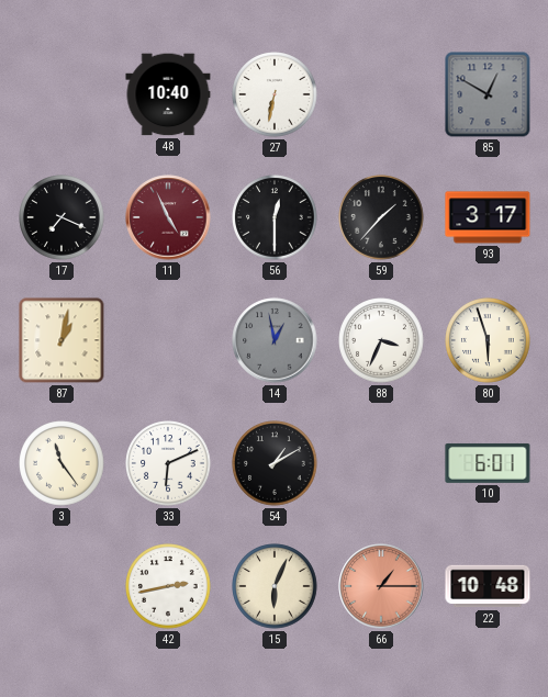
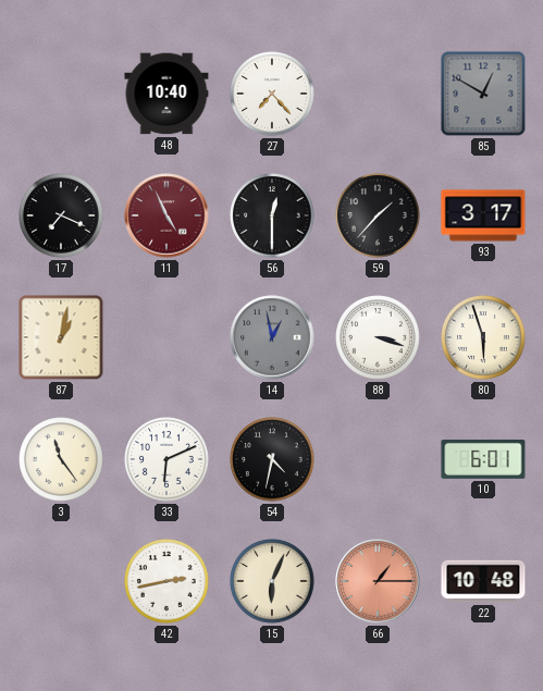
27: 6:32 -> 7:23 (272, 94)
88: 3:34 -> 3:18 (378, 337)
54: 1:10 -> 4:32 (272, 459)
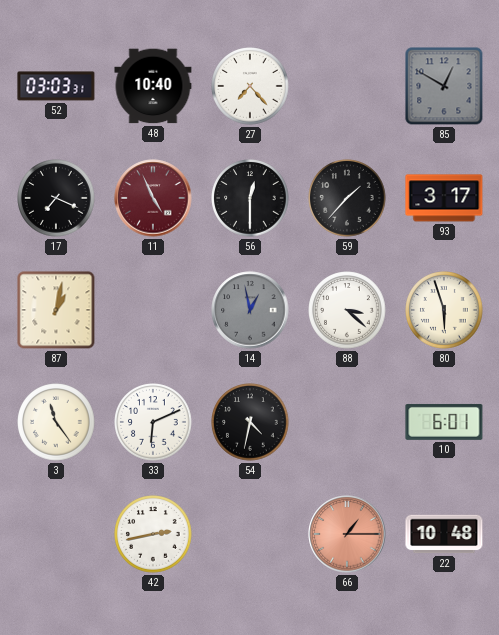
52: none -> 03:03 (56, 86)
88: 3:18 -> 3:22 (347, 310)
15: 6:04 -> none (272, 581)
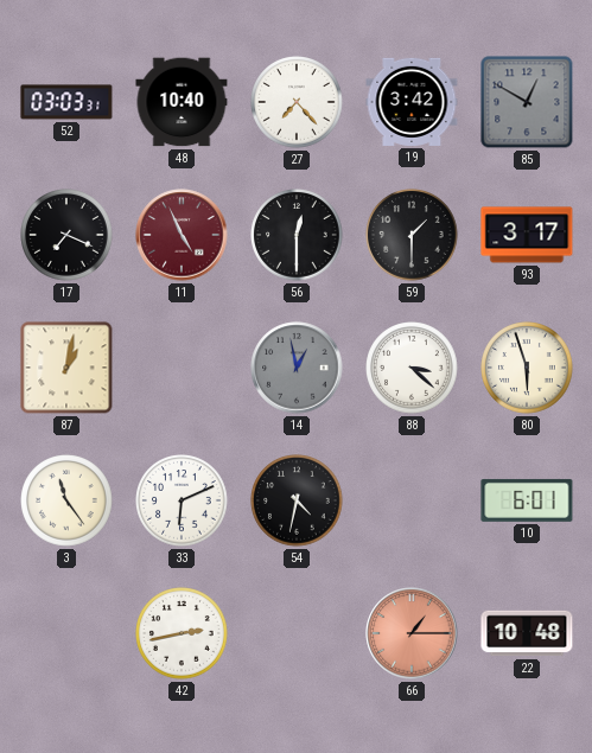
19: none -> 3:42 (412, 102)
59: 1:37 -> 1:30 (412, 235)
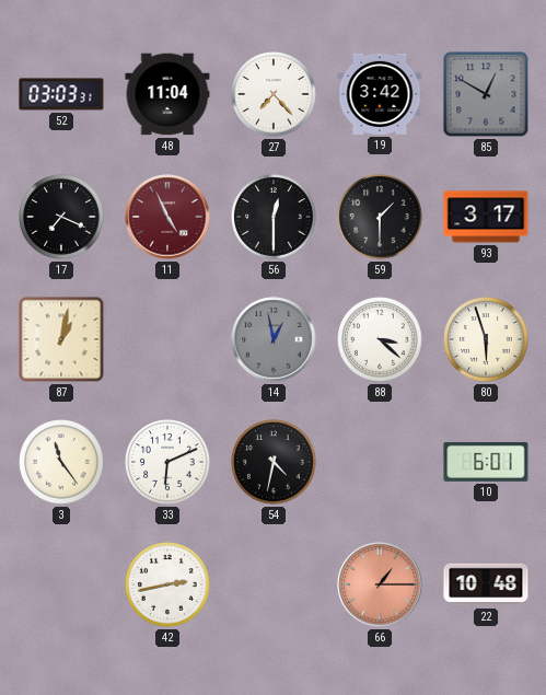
48: 10:40 -> 11:04 (167, 94)
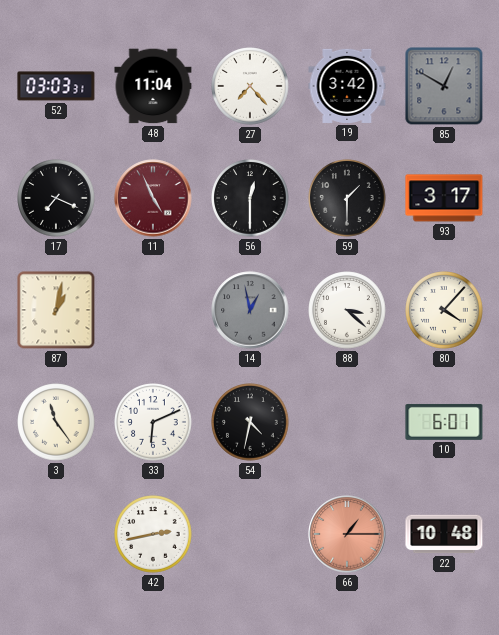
80: 5:57 -> 4:07 (444, 310)
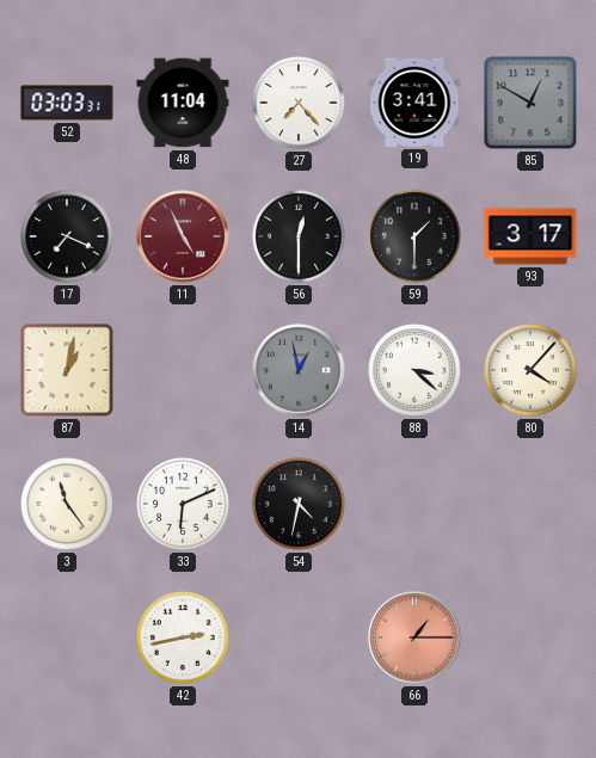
19: 3:42 -> 3:41 (414, 103)
10: 6:01 -> none (444, 422)
22: 10:48 -> none (444, 534)
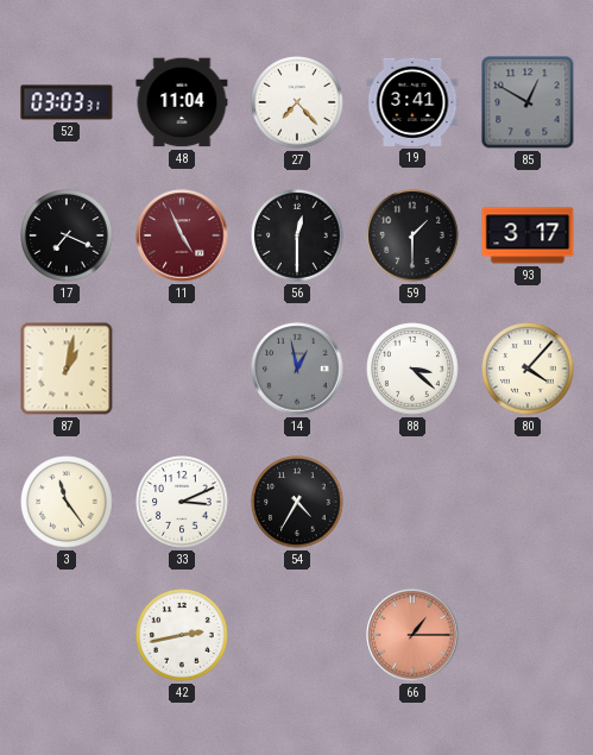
33: 6:11 -> 3:11 (182, 502)
54: 4:32 -> 4:35 (297, 502)
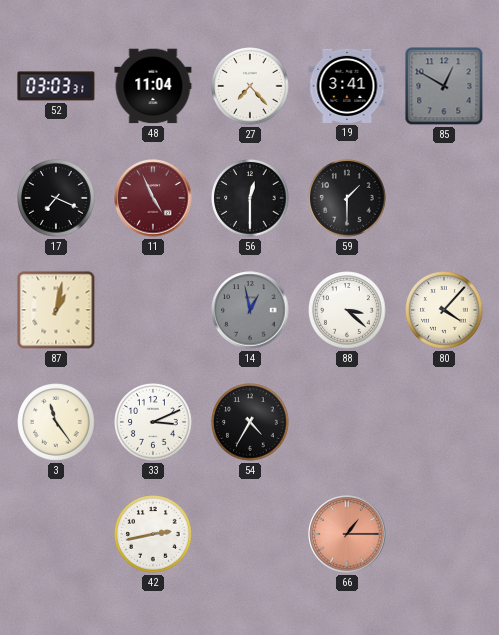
93: 3:17 -> none (528, 235)
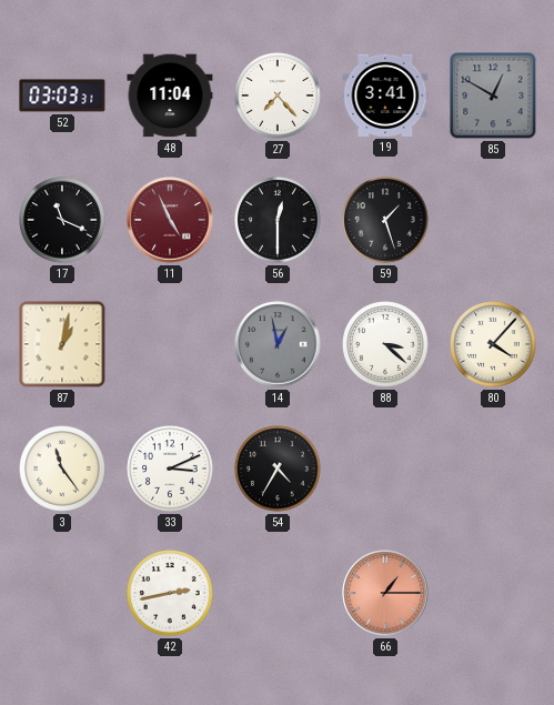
17: 7:19 -> 11:19 (62, 220)
59: 1:30 -> 1:27 (385, 220)
